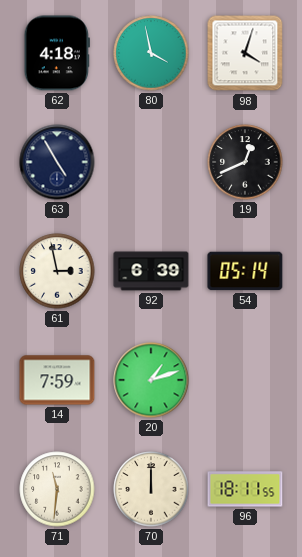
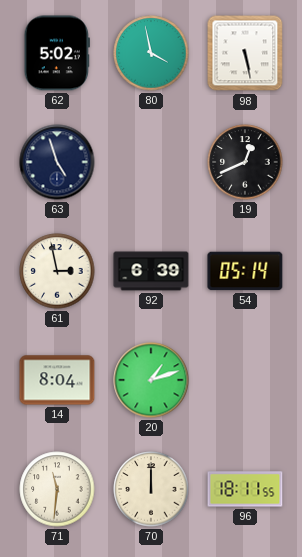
62: 4:18 -> 5:02 (57, 53)
98: 4:03 -> 5:28 (245, 53)
63: 4:55 -> 4:57 (57, 162)
14: 7:59 -> 8:04 (57, 380)
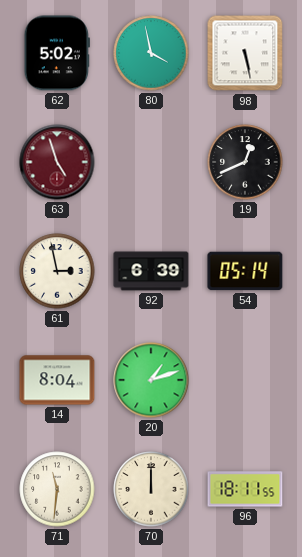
63 dial: navy -> burgundy (57, 162)
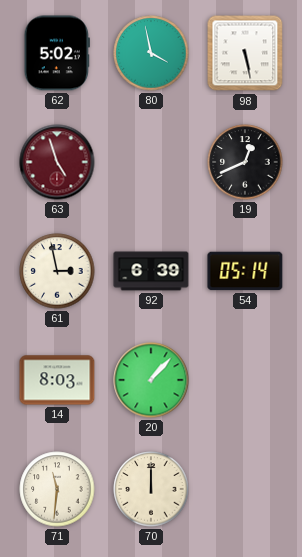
14: 8:04 -> 8:03 (57, 380)
20: 1:12 -> 1:07 (151, 380)
96: 18:11 -> none (245, 489)
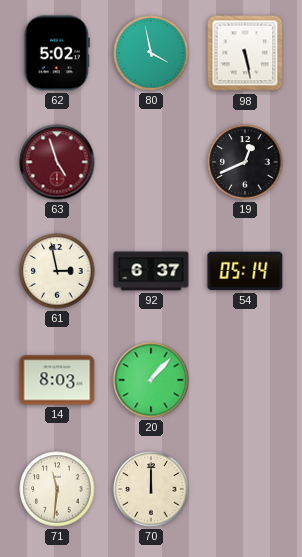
92: 6:39 -> 6:37 (151, 271)
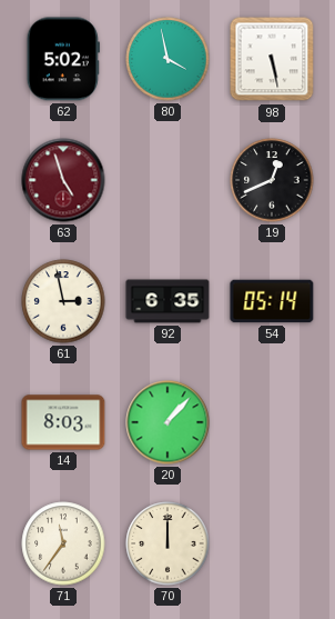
92: 6:37 -> 6:35 (167, 301)
71: 11:31 -> 11:36 (63, 543)
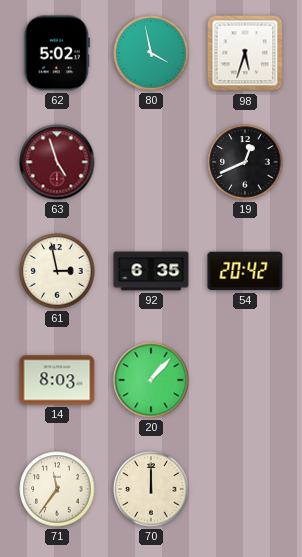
98: 5:28 -> 5:33 (245, 53)
54: 05:14 -> 20:42 (245, 271)
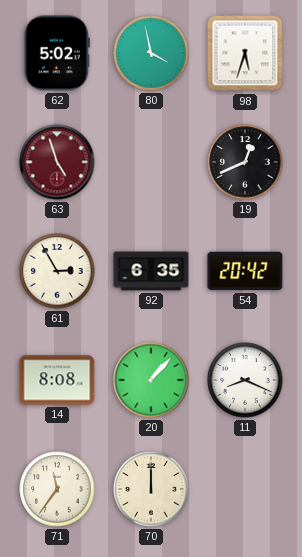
61: 2:58 -> 2:55 (57, 271)
14: 8:03 -> 8:08 (57, 380)
11: none -> 8:19 (245, 380)
